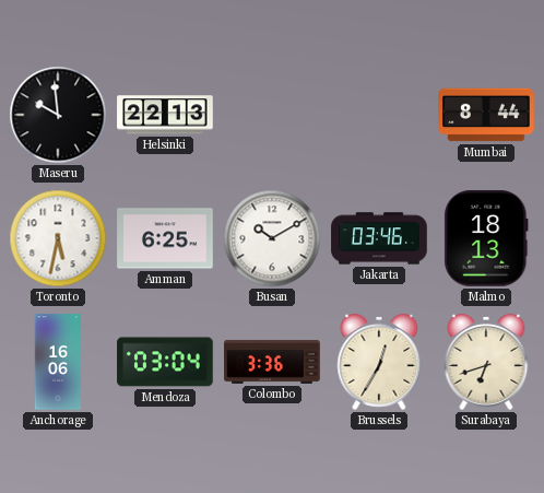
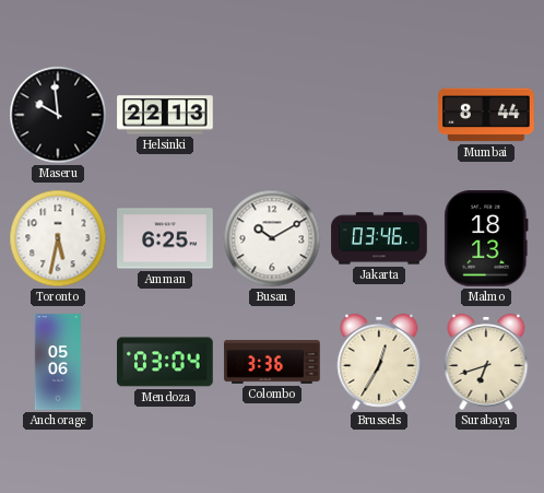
Anchorage: 16:06 -> 05:06 (58, 362)
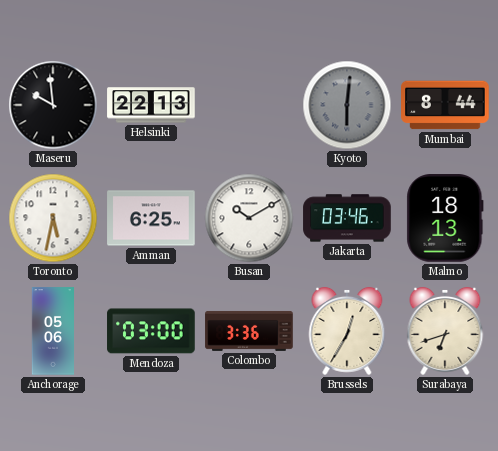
Kyoto: none -> 6:01 (347, 105)
Mendoza: 03:04 -> 03:00 (151, 331)
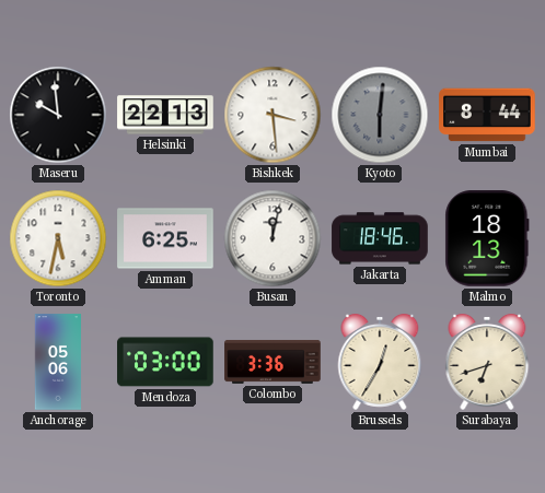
Bishkek: none -> 3:29 (272, 115)
Busan: 10:10 -> 12:02 (272, 238)
Jakarta: 03:46 -> 18:46 (380, 238)
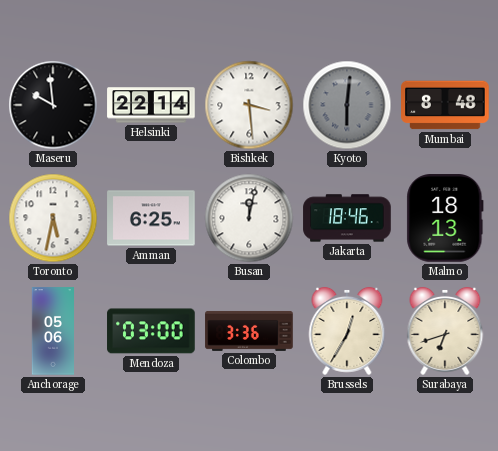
Helsinki: 22:13 -> 22:14 (151, 105)
Mumbai: 8:44 -> 8:48 (445, 105)
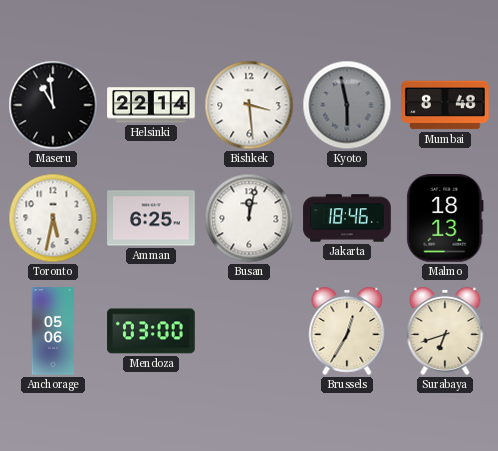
Maseru: 9:59 -> 10:59 (53, 105)
Kyoto: 6:01 -> 5:58 (347, 105)
Colombo: 3:36 -> none (249, 331)
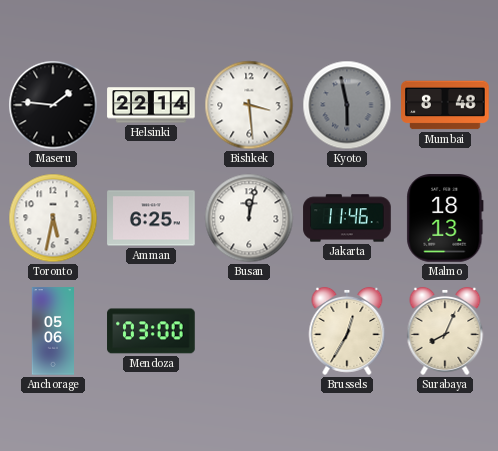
Maseru: 10:59 -> 1:46 (53, 105)
Jakarta: 18:46 -> 11:46 (347, 218)
Surabaya: 6:42 -> 8:04 (445, 331)
